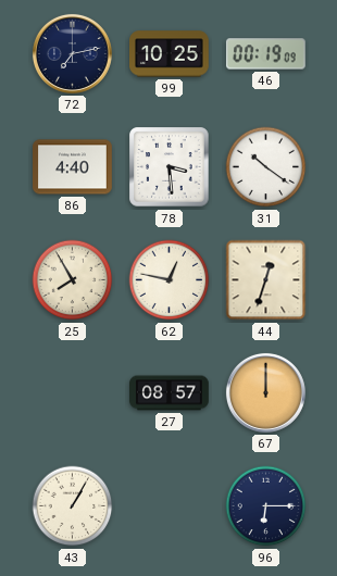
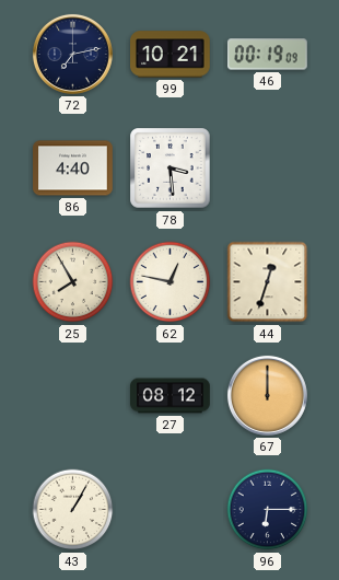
99: 10:25 -> 10:21 (171, 55)
31: 10:21 -> none (266, 167)
27: 08:57 -> 08:12 (171, 396)
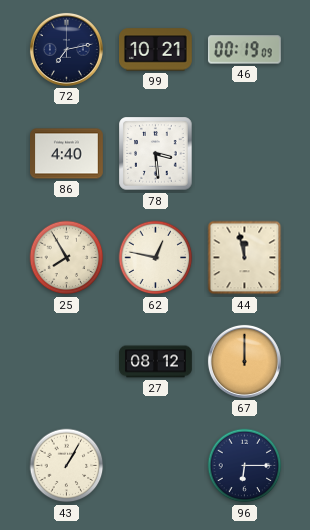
44: 12:33 -> 11:58 (245, 258)
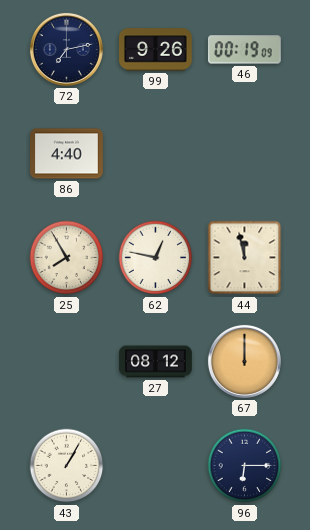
99: 10:21 -> 9:26 (156, 50)
78: 3:29 -> none (156, 154)
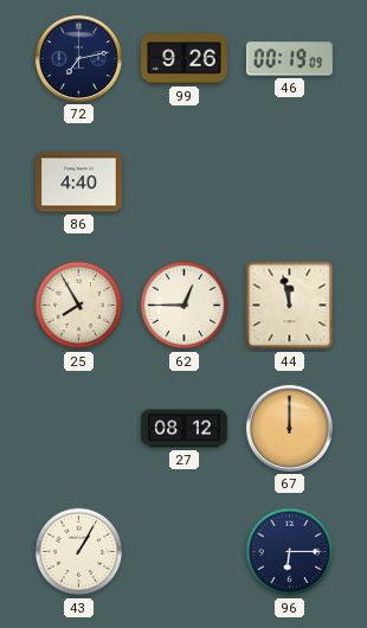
62: 12:47 -> 12:45 (185, 306)
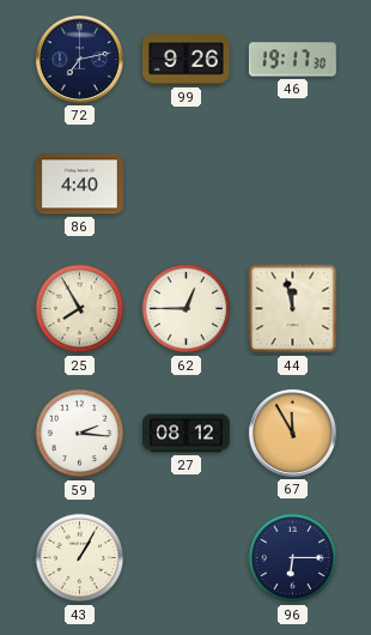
46: 00:19 -> 19:17 (292, 60)
59: none -> 2:16 (80, 434)
67: 12:00 -> 11:55 (292, 433)
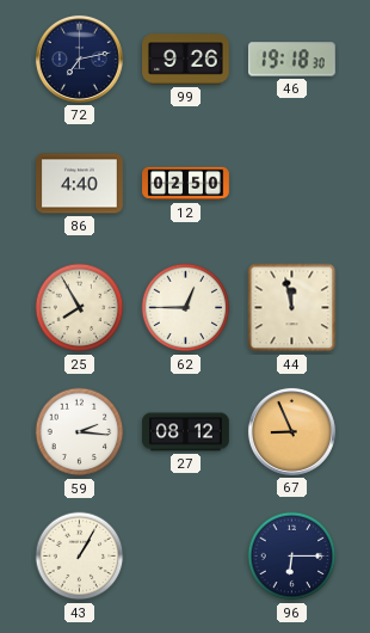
46: 19:17 -> 19:18 (291, 60)
12: none -> 02:50 (186, 184)
67: 11:55 -> 8:56 (291, 431)
